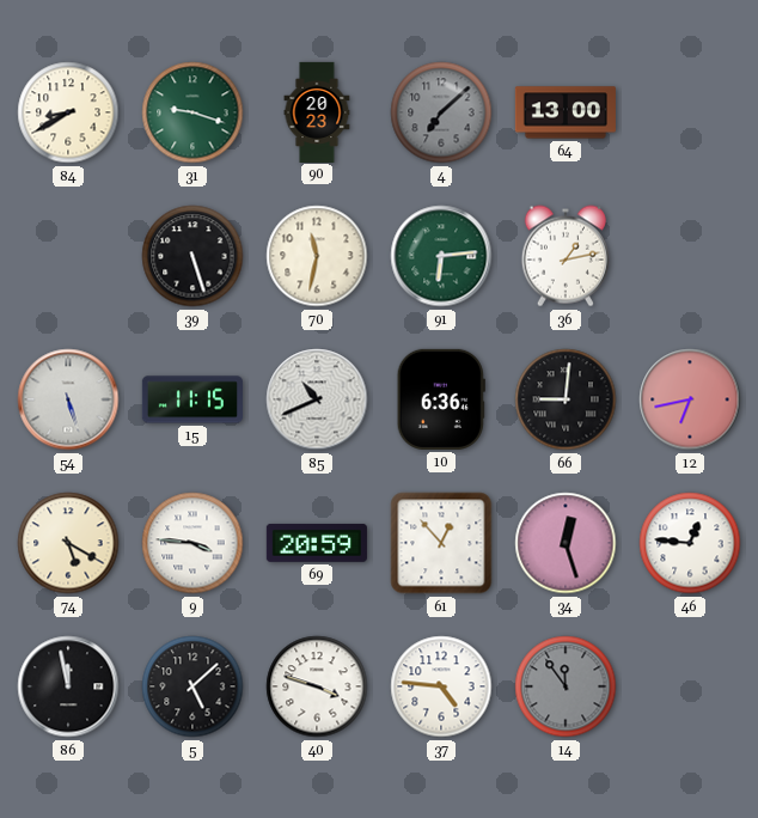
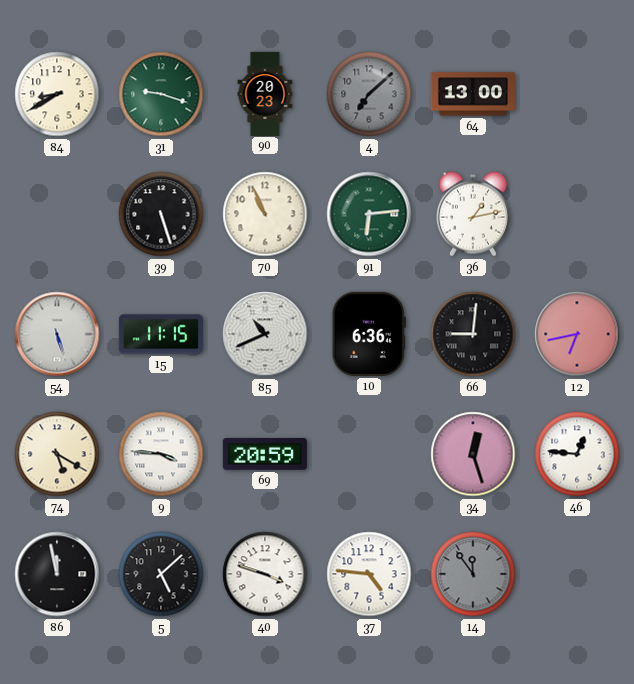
70: 11:32 -> 10:56 (265, 214)
61: 12:53 -> none (441, 543)
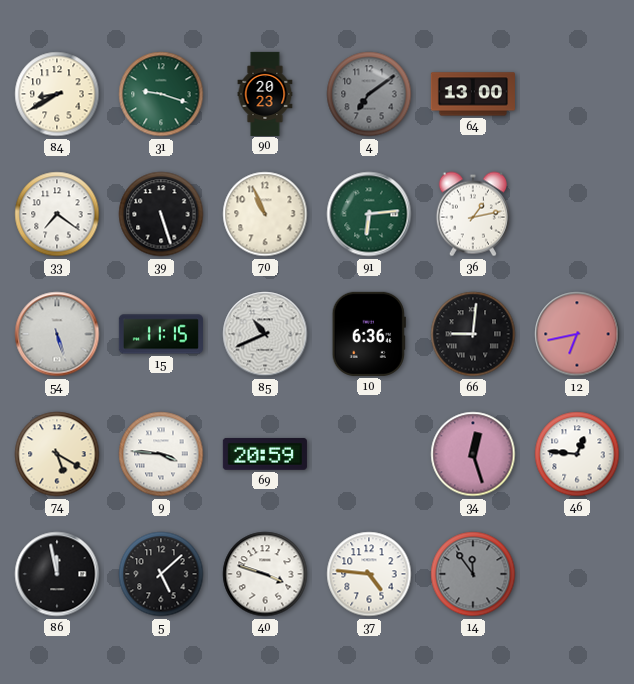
4: 7:08 -> 7:09 (369, 94)
33: none -> 7:21 (57, 214)
